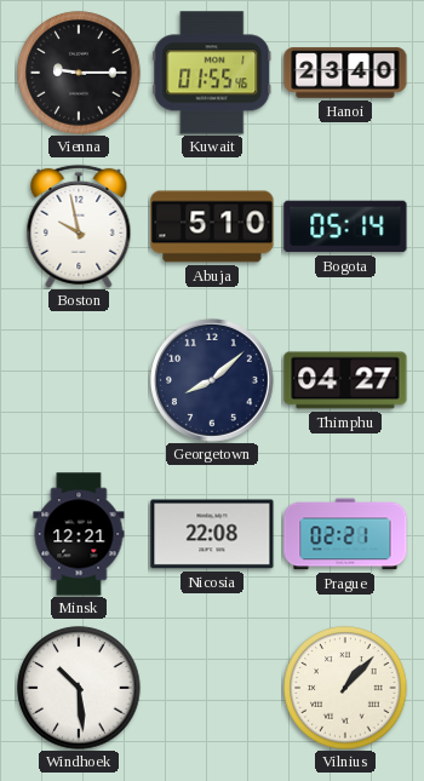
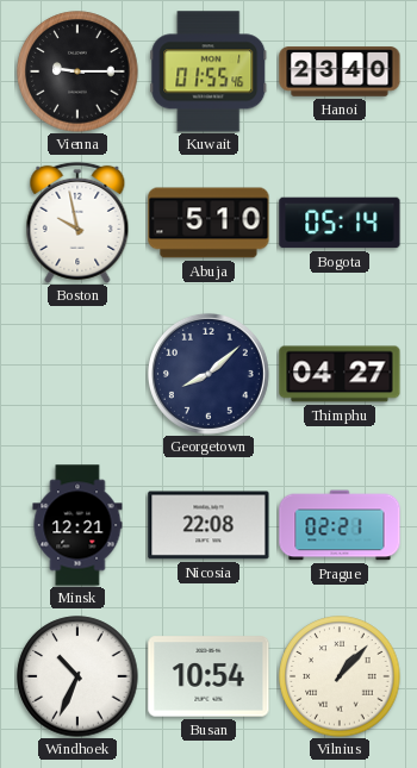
Windhoek: 10:29 -> 10:34 (77, 676)
Busan: none -> 10:54 (208, 676)
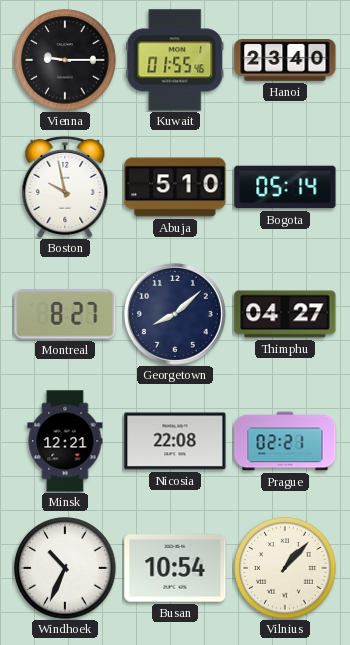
Montreal: none -> 8:27 (65, 314)
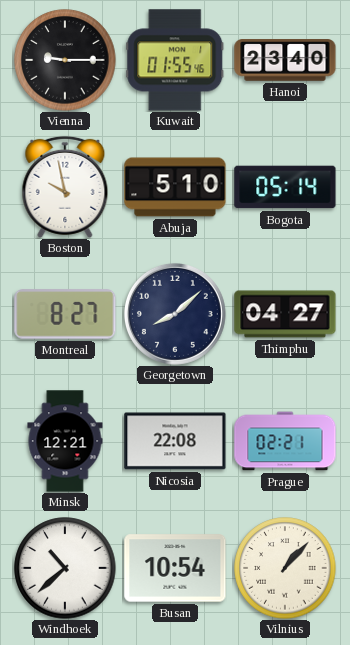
Windhoek: 10:34 -> 10:38 (65, 568)
